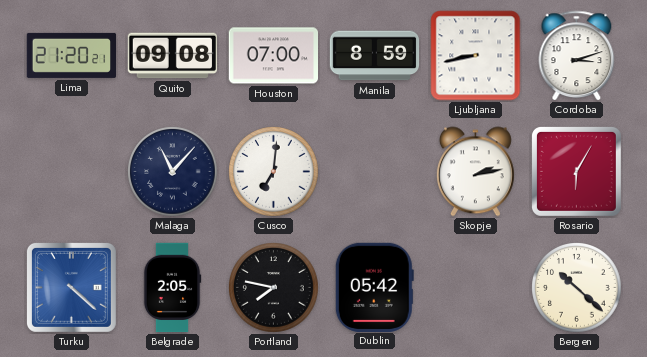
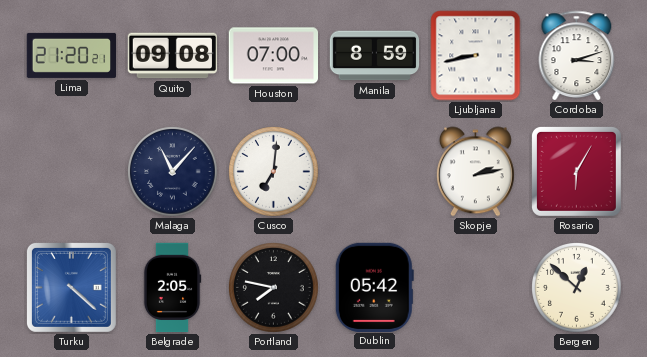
Bergen: 10:22 -> 12:52 (577, 288)
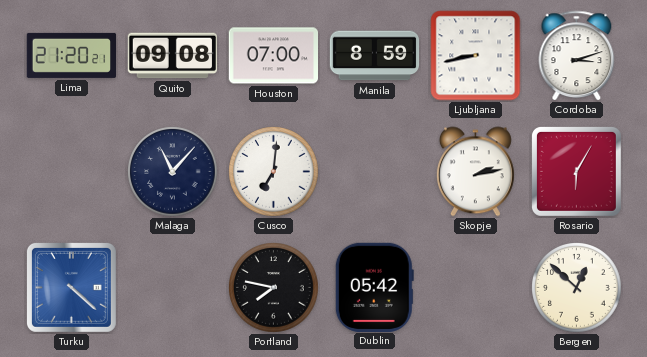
Belgrade: 2:05 -> none (172, 288)
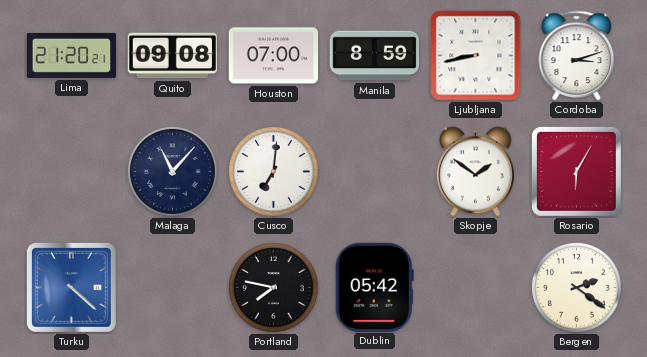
Skopje: 2:13 -> 1:51 (475, 172)
Bergen: 12:52 -> 2:21 (577, 288)
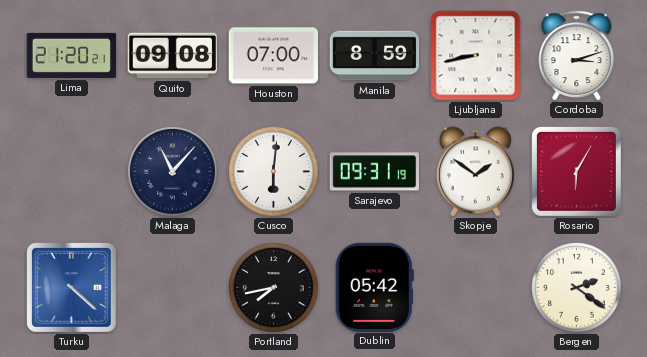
Cusco: 7:01 -> 6:01 (274, 172)
Sarajevo: none -> 09:31 (374, 172)
Portland: 7:47 -> 7:43 (274, 288)
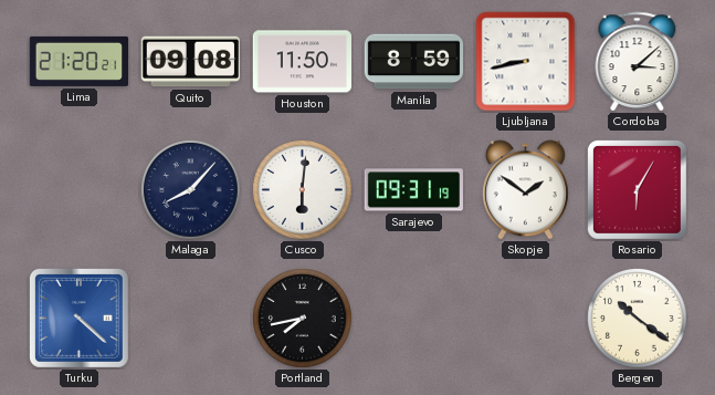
Houston: 07:00 -> 11:50 (302, 62)
Cordoba: 3:12 -> 3:08 (638, 62)
Malaga: 11:07 -> 8:07 (191, 190)
Dublin: 05:42 -> none (374, 287)
Bergen: 2:21 -> 10:21 (638, 319)
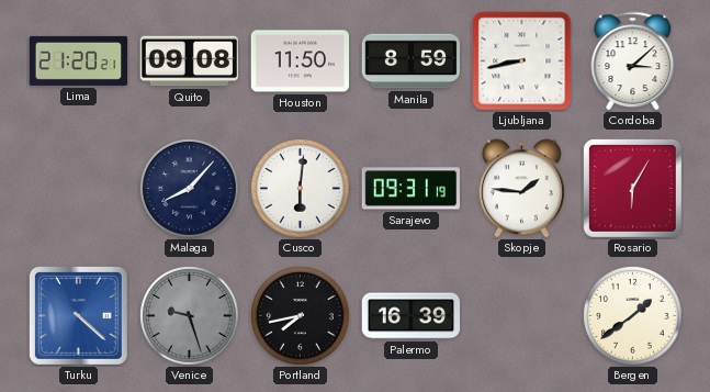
Skopje: 1:51 -> 1:46 (521, 189)
Venice: none -> 9:27 (190, 316)
Palermo: none -> 16:39 (412, 316)
Bergen: 10:21 -> 1:39 (633, 316)
